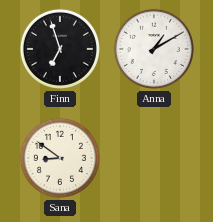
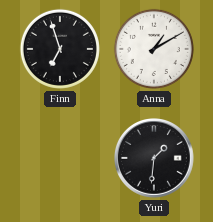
Sana: 8:51 -> none (60, 158)
Yuri: none -> 1:31 (155, 159)
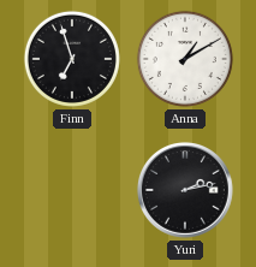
Yuri: 1:31 -> 2:13 (186, 191)
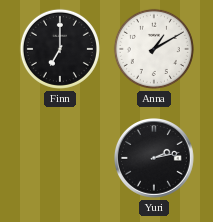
Finn: 6:57 -> 7:00 (60, 49)
